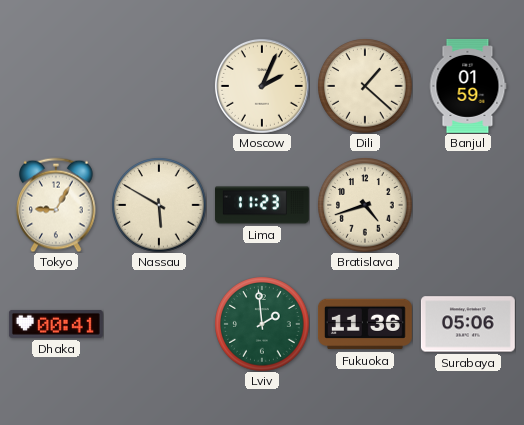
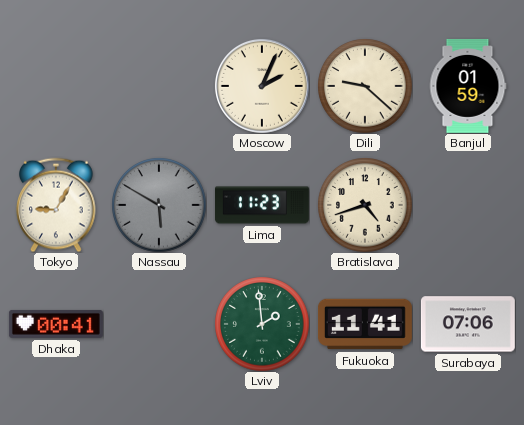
Dili: 1:22 -> 9:22 (365, 86)
Nassau dial: cream -> grey (159, 205)
Fukuoka: 11:36 -> 11:41 (365, 324)
Surabaya: 05:06 -> 07:06 (468, 324)
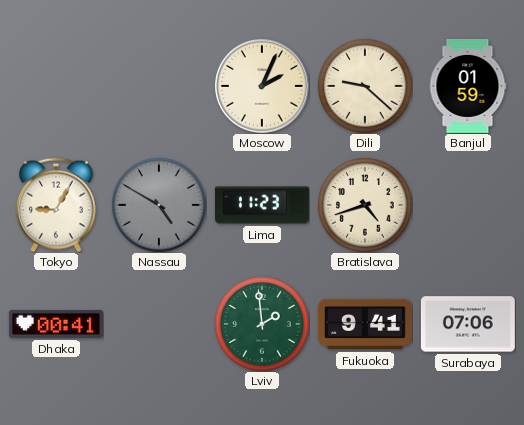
Nassau: 5:50 -> 4:50 (159, 205)
Fukuoka: 11:41 -> 9:41 (365, 324)
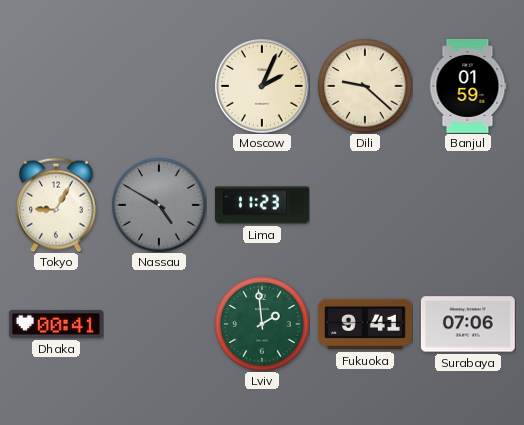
Bratislava: 4:42 -> none (365, 205)
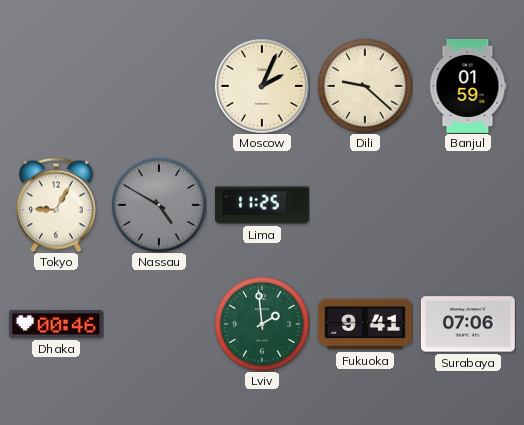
Lima: 11:23 -> 11:25 (262, 205)
Dhaka: 00:41 -> 00:46 (56, 324)
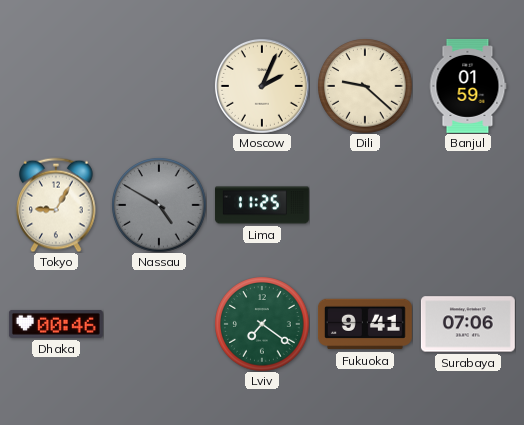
Lviv: 1:59 -> 7:21 (262, 324)
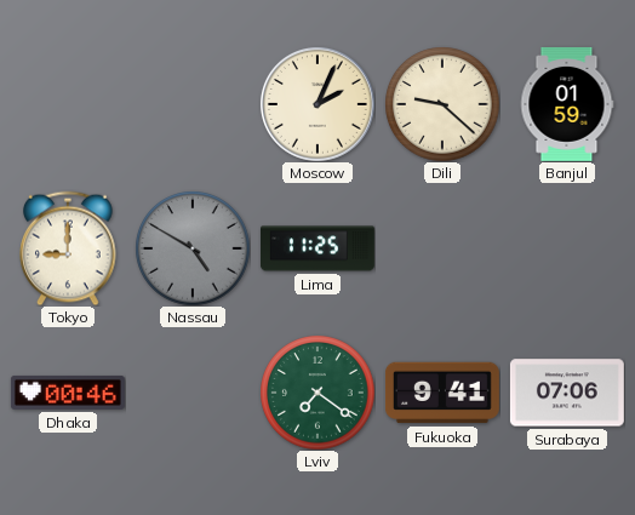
Tokyo: 9:05 -> 9:00 (68, 248)
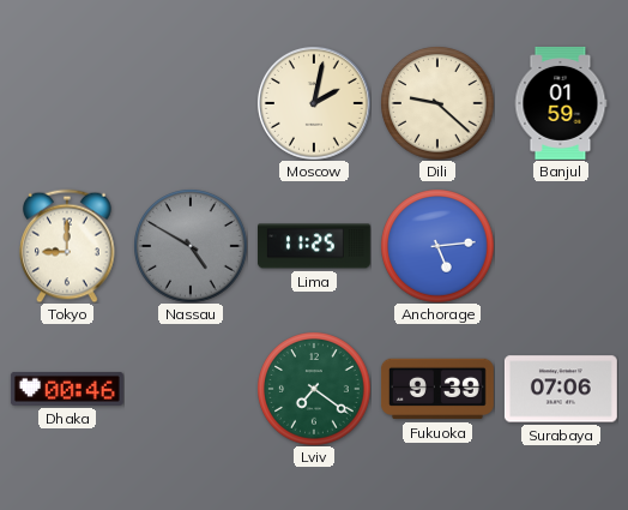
Moscow: 2:04 -> 2:02 (314, 103)
Anchorage: none -> 5:14 (437, 246)
Fukuoka: 9:41 -> 9:39 (437, 389)
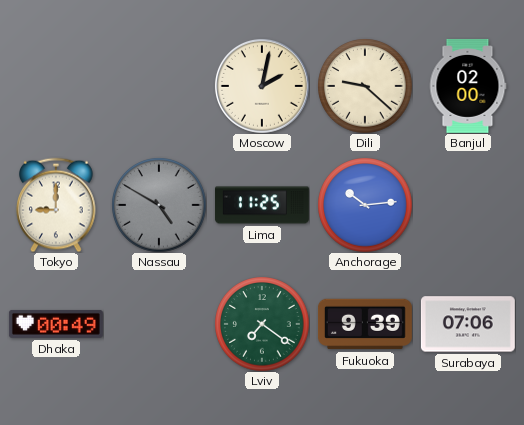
Banjul: 01:59 -> 02:00 (468, 86)
Anchorage: 5:14 -> 10:14 (365, 205)
Dhaka: 00:46 -> 00:49 (56, 324)
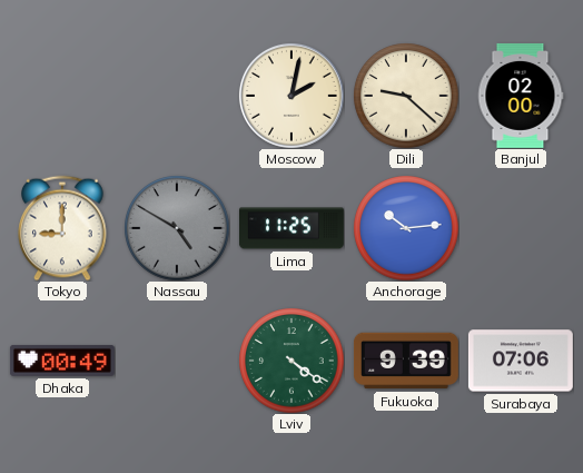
Lviv: 7:21 -> 4:21 (291, 361)
